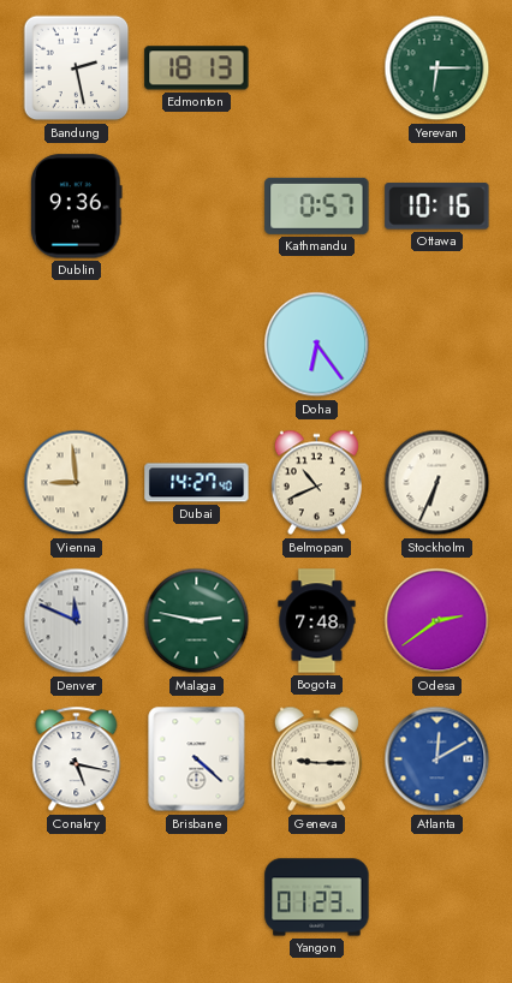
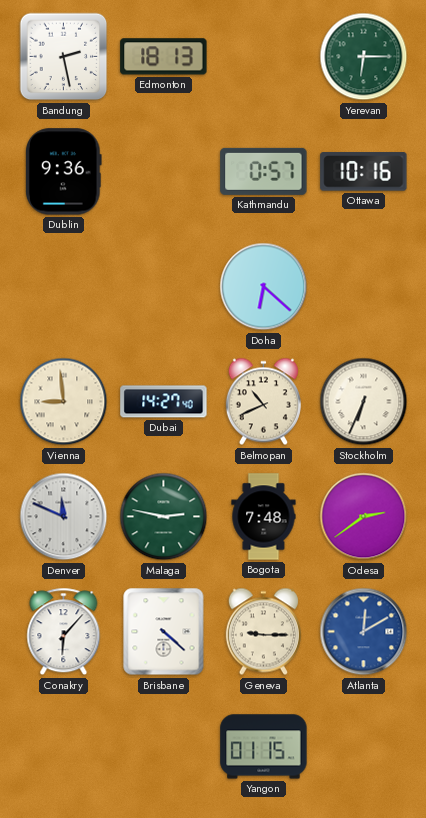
Doha: 6:24 -> 6:22 (264, 287)
Conakry: 5:17 -> 6:07 (64, 632)
Yangon: 01:23 -> 01:15 (264, 747)
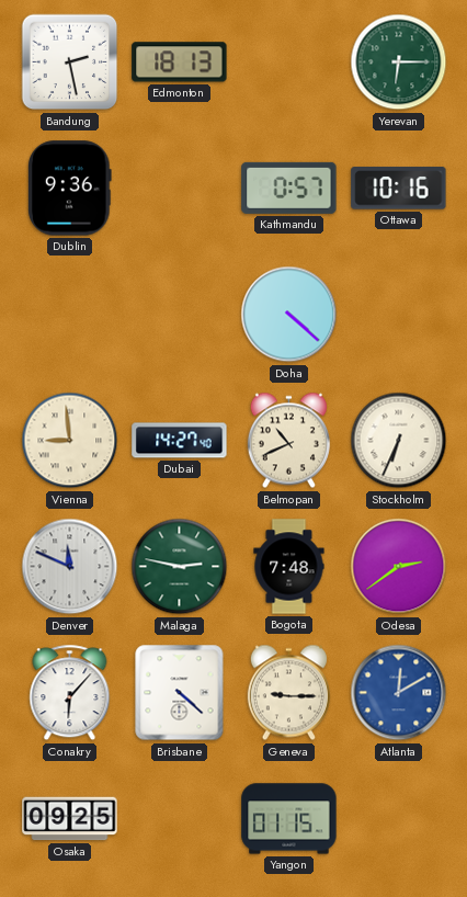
Doha: 6:22 -> 4:22 (289, 315)
Osaka: none -> 09:25 (70, 819)
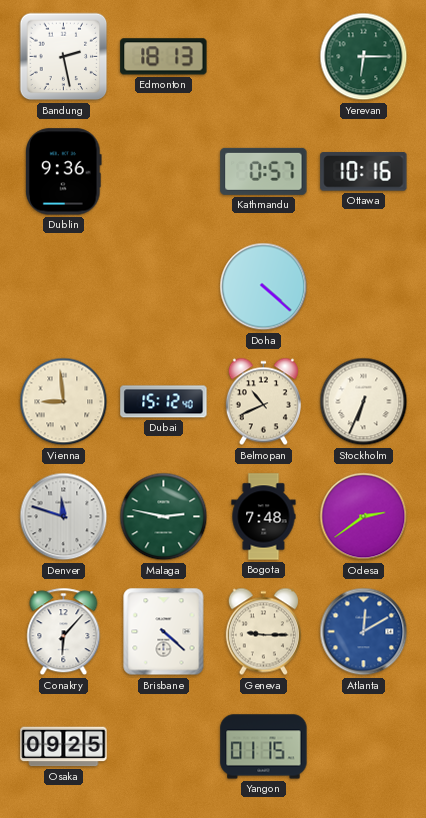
Dubai: 14:27 -> 15:12 (164, 402)
Denver: 11:49 -> 11:48 (64, 517)
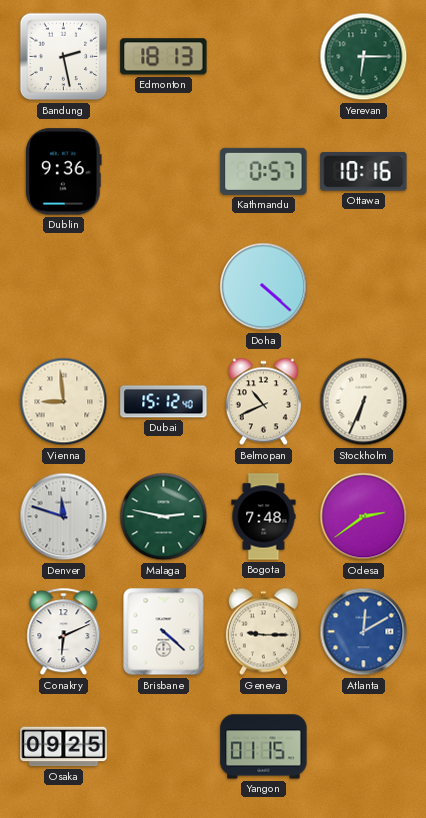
Conakry: 6:07 -> 6:11 (64, 632)
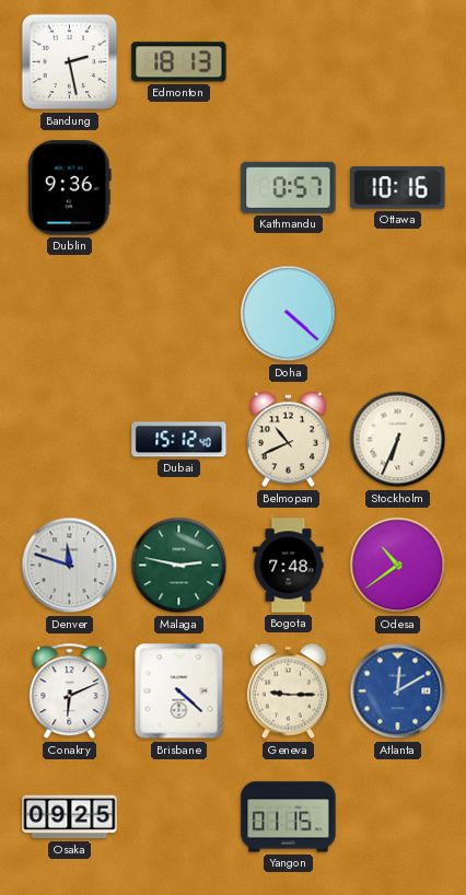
Yerevan: 6:15 -> none (364, 57)
Vienna: 8:59 -> none (64, 402)
Odesa: 2:39 -> 10:39 (398, 566)
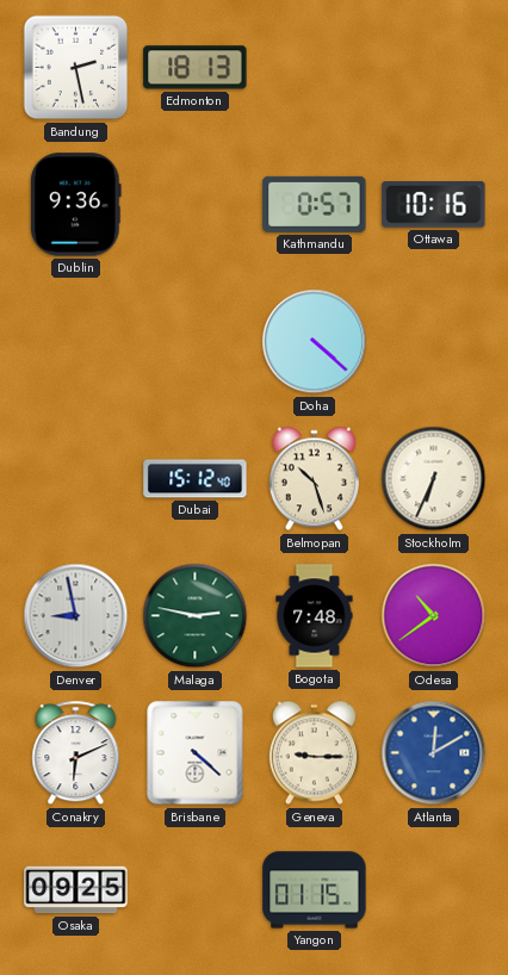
Belmopan: 10:41 -> 10:27 (314, 479)
Denver: 11:48 -> 8:58 (76, 616)
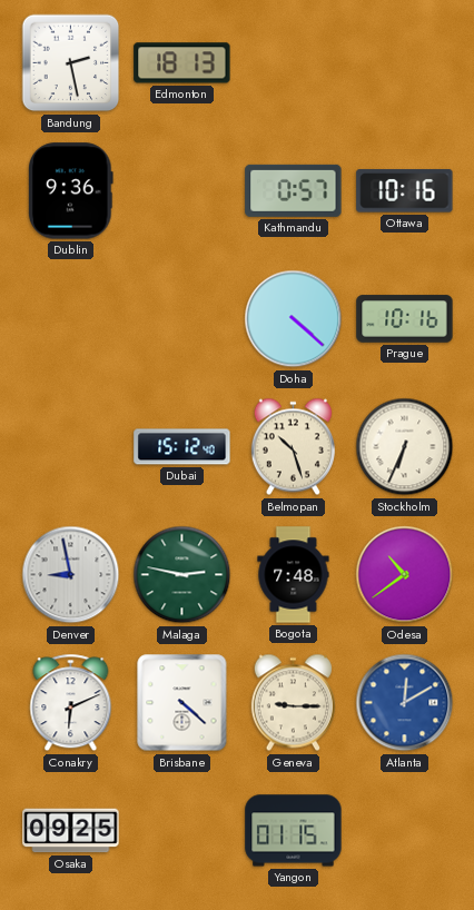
Prague: none -> 10:16 (405, 319)
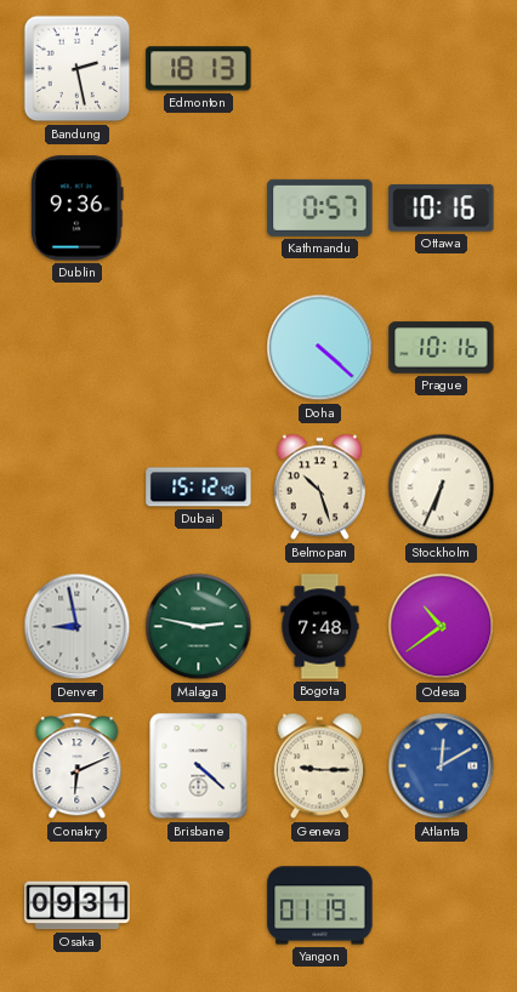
Osaka: 09:25 -> 09:31 (78, 906)
Yangon: 01:15 -> 01:19 (320, 906)
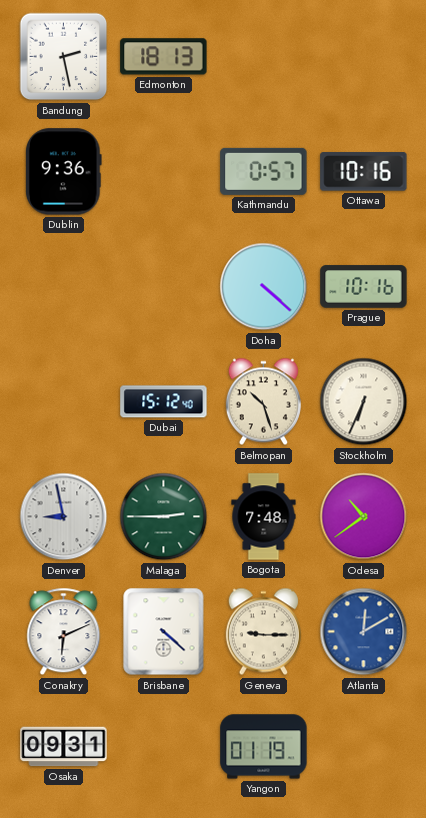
Malaga: 2:47 -> 2:45 (164, 517)
